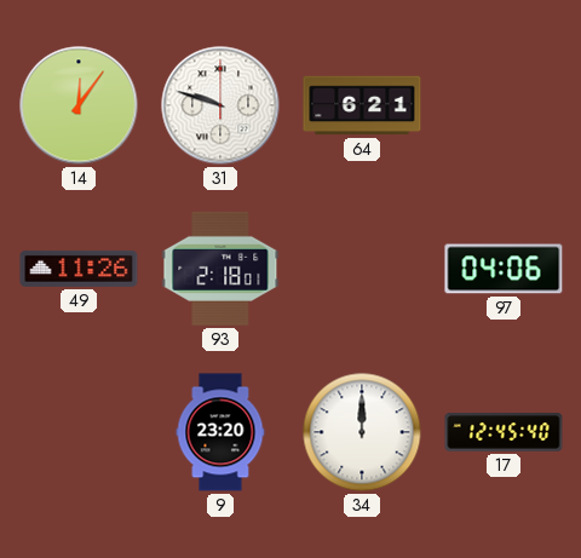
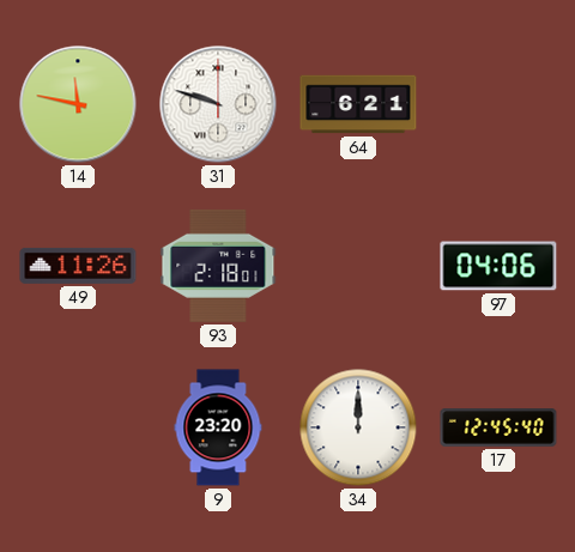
14: 12:06 -> 11:47 (78, 104)
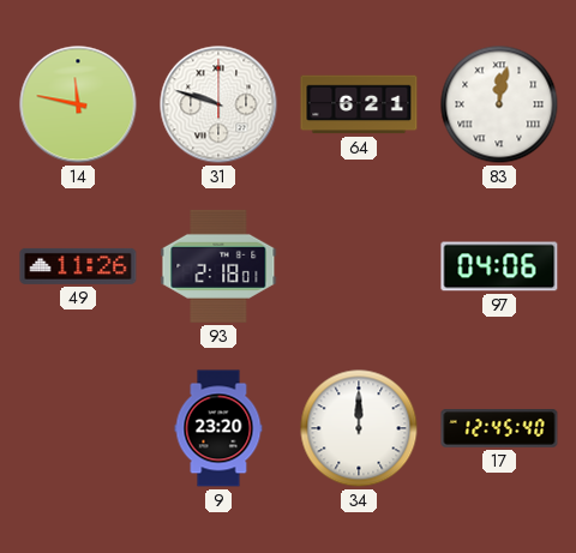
83: none -> 12:02 (499, 104)
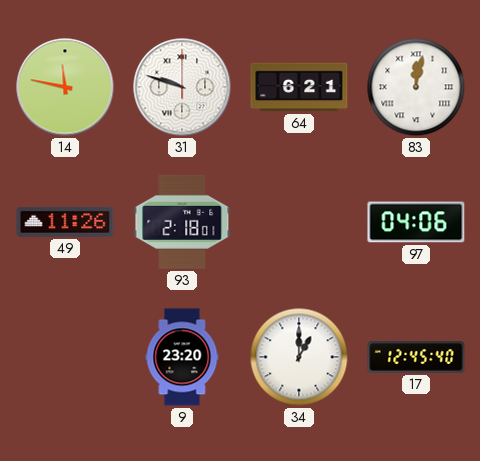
34: 12:00 -> 1:00 (299, 357)
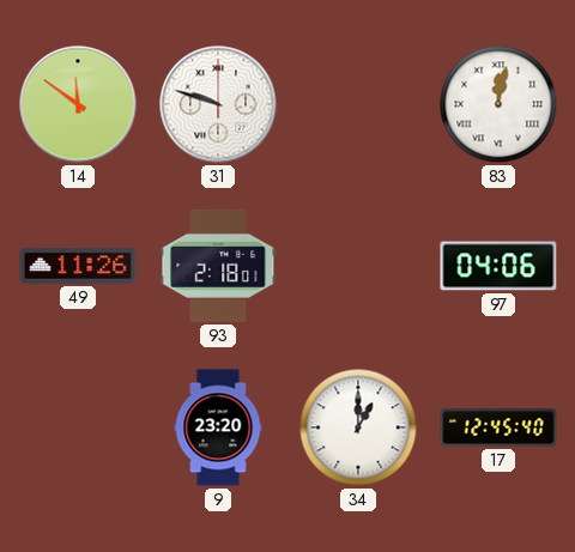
14: 11:47 -> 11:51 (78, 104)
64: 6:21 -> none (299, 87)
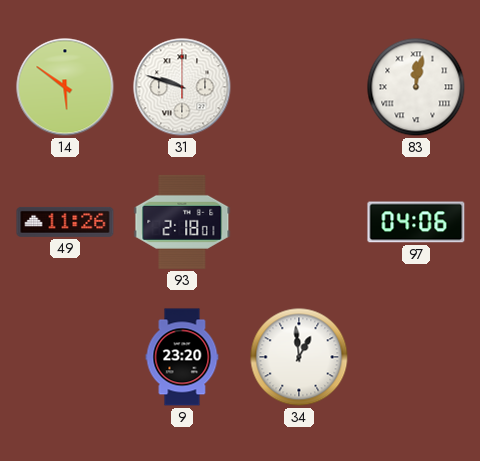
14: 11:51 -> 5:51 (65, 87)
34: 1:00 -> 12:59 (299, 357)
17: 12:45 -> none (498, 427)
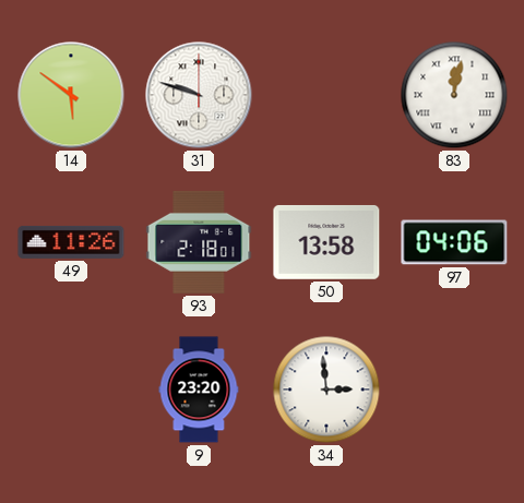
50: none -> 13:58 (326, 242)
34: 12:59 -> 2:59 (326, 390)
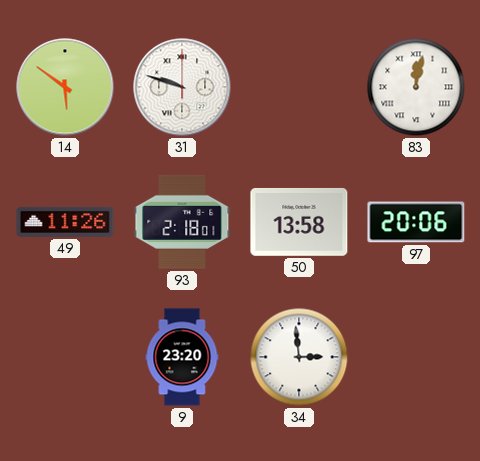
97: 04:06 -> 20:06 (416, 222)
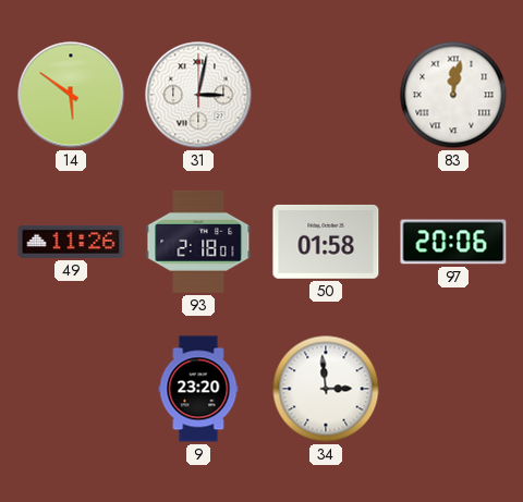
31: 9:48 -> 3:02 (198, 95)
50: 13:58 -> 01:58 (326, 242)
